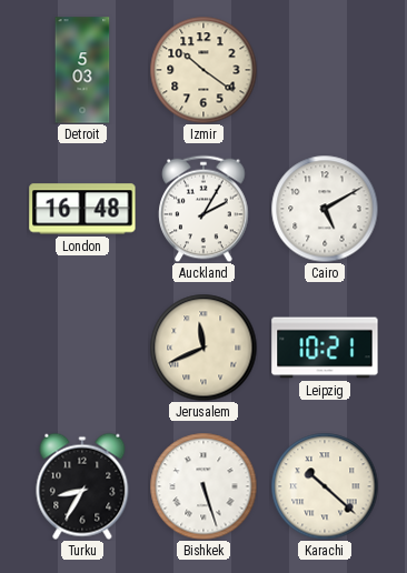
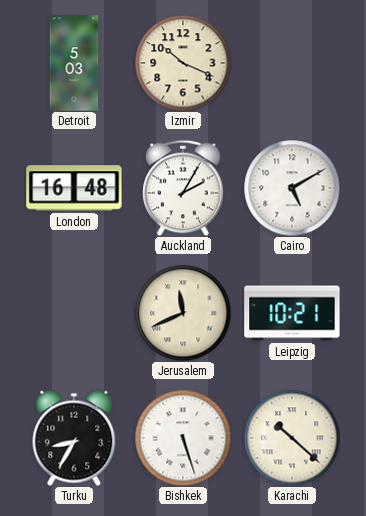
Izmir: 10:21 -> 10:19 (183, 63)
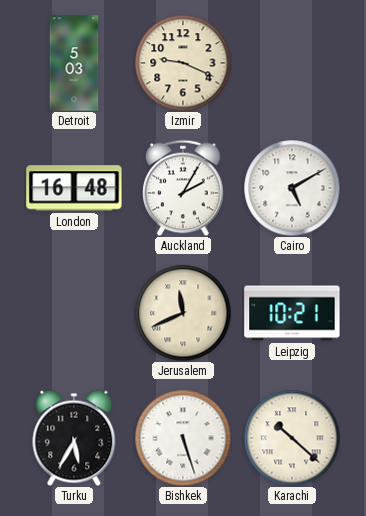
Izmir: 10:19 -> 9:19 (183, 63)
Turku: 8:35 -> 5:35 (74, 438)
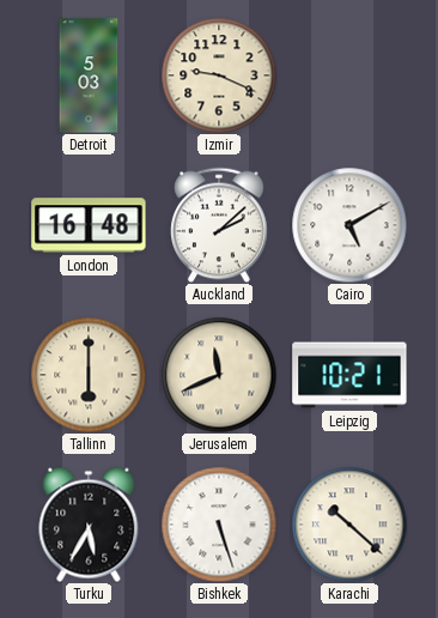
Auckland: 2:05 -> 2:08 (219, 225)
Tallinn: none -> 6:00 (89, 375)
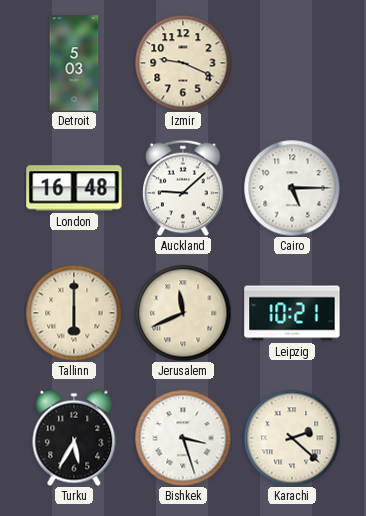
Auckland: 2:08 -> 9:08 (183, 188)
Cairo: 5:10 -> 5:15 (292, 188)
Bishkek: 5:27 -> 3:27 (183, 438)
Karachi: 10:22 -> 2:22 (292, 438)
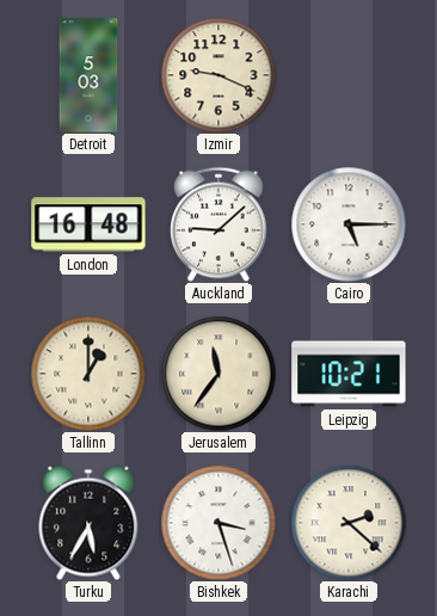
Tallinn: 6:00 -> 1:00 (88, 374)
Jerusalem: 11:41 -> 11:36 (219, 374)
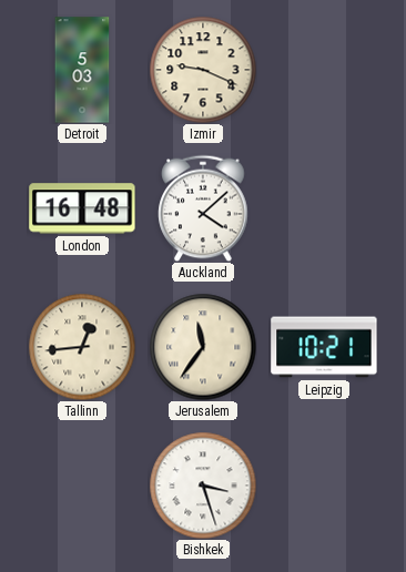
Auckland: 9:08 -> 4:08 (203, 208)
Cairo: 5:15 -> none (349, 224)
Tallinn: 1:00 -> 12:44 (82, 347)
Turku: 5:35 -> none (88, 523)
Karachi: 2:22 -> none (349, 523)
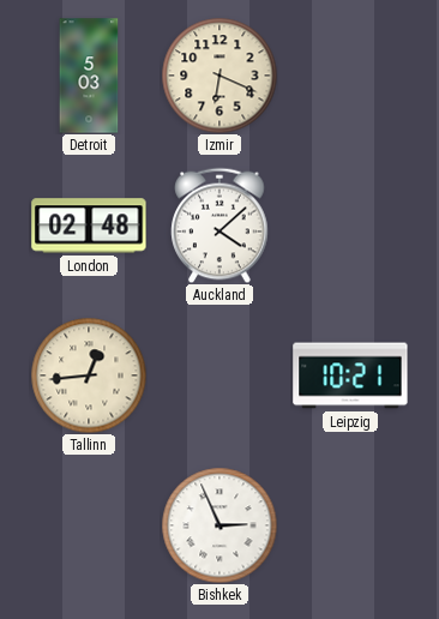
Izmir: 9:19 -> 6:19 (220, 76)
London: 16:48 -> 02:48 (89, 226)
Jerusalem: 11:36 -> none (203, 347)
Bishkek: 3:27 -> 2:56 (220, 525)
